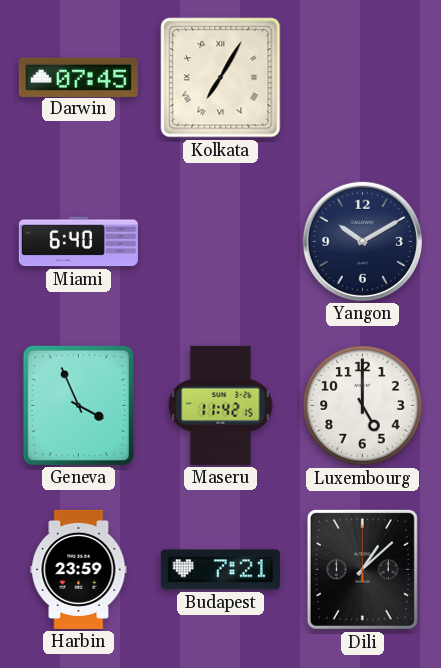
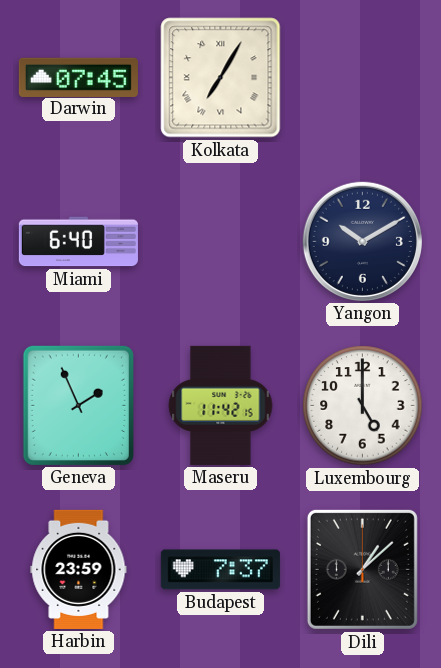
Geneva: 3:56 -> 1:56 (78, 405)
Budapest: 7:21 -> 7:37 (220, 570)
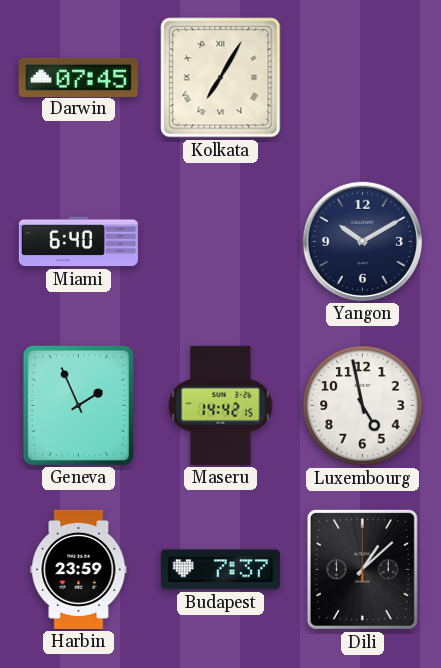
Maseru: 11:42 -> 14:42 (221, 405)
Luxembourg: 5:00 -> 4:58 (363, 406)
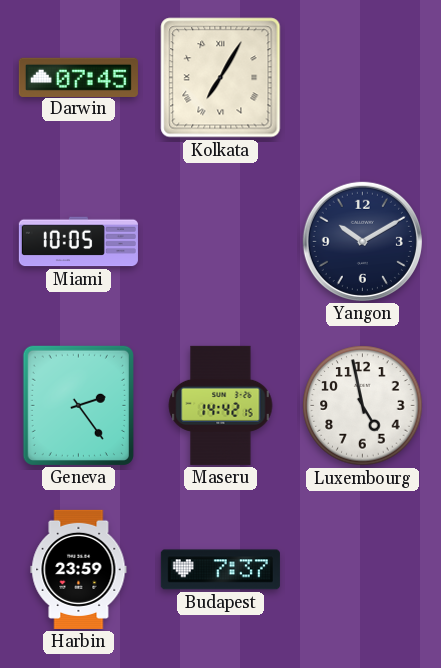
Miami: 6:40 -> 10:05 (78, 242)
Geneva: 1:56 -> 2:24 (78, 405)
Dili: 1:08 -> none (362, 569)
